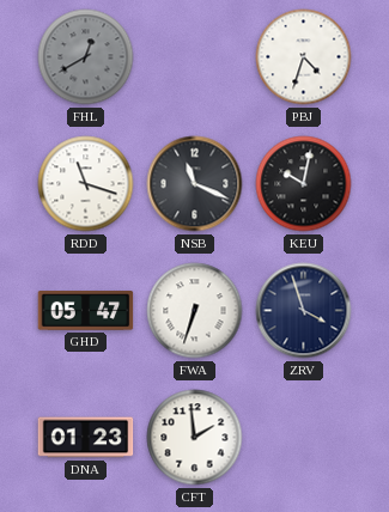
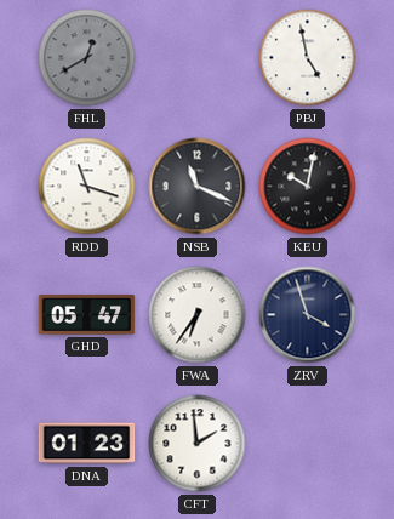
PBJ: 4:33 -> 4:58 (308, 58)
FWA: 6:33 -> 6:36 (198, 315)
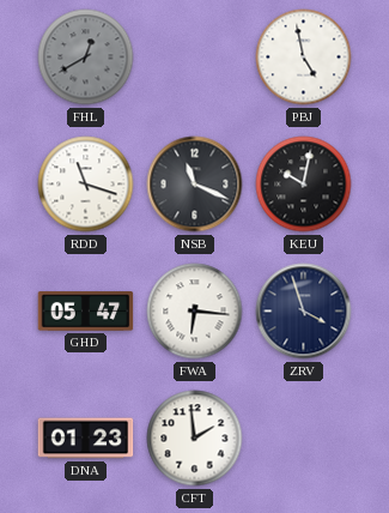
FWA: 6:36 -> 6:16 (195, 312)
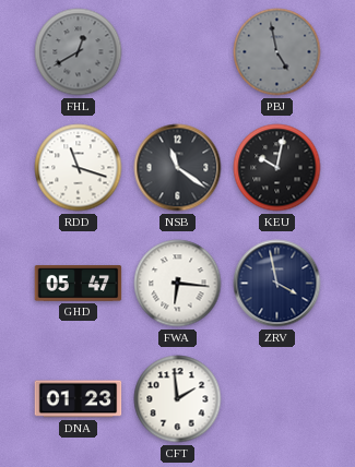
PBJ dial: white -> grey (277, 52)
NSB: 11:19 -> 11:21 (178, 168)
ZRV: 3:57 -> 3:58 (277, 284)
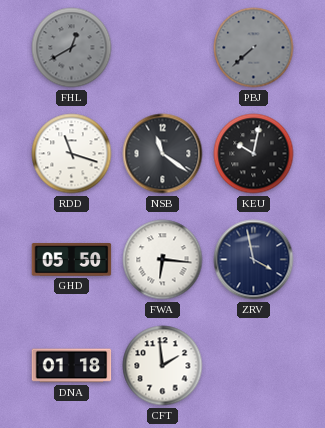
PBJ: 4:58 -> 7:38 (254, 48)
GHD: 05:47 -> 05:50 (72, 260)
DNA: 01:23 -> 01:18 (72, 366)
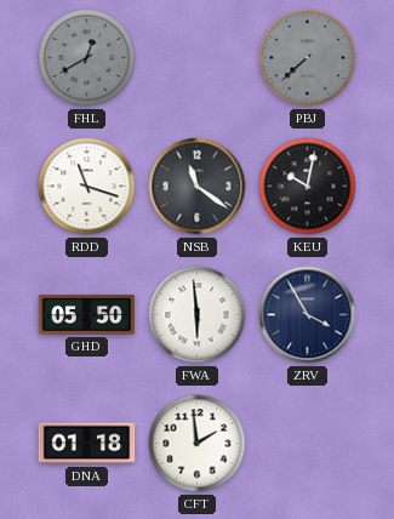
FWA: 6:16 -> 5:59 (198, 315)
ZRV: 3:58 -> 3:55 (308, 315)
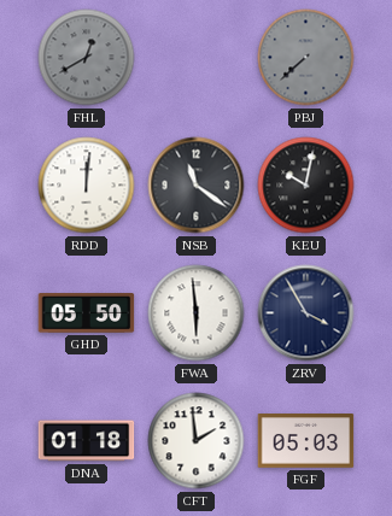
RDD: 11:18 -> 12:01 (87, 186)
FGF: none -> 05:03 (306, 441)
